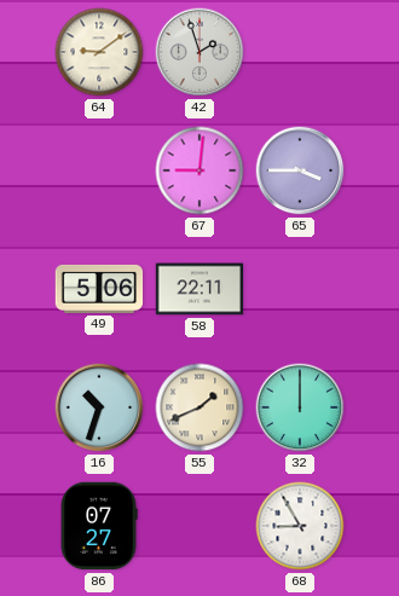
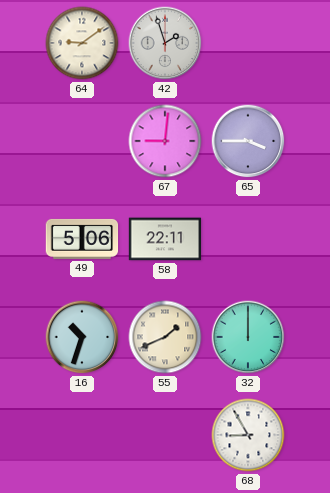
86: 07:27 -> none (99, 526)
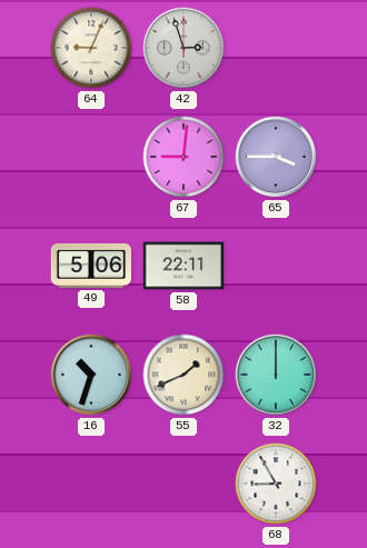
64: 9:09 -> 9:04 (91, 48)
42: 1:57 -> 2:57 (183, 48)
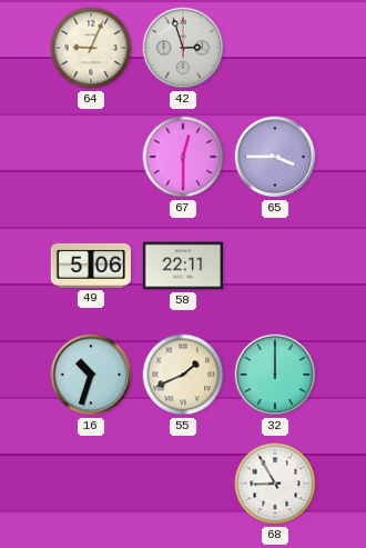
67: 9:01 -> 12:30 (183, 157)
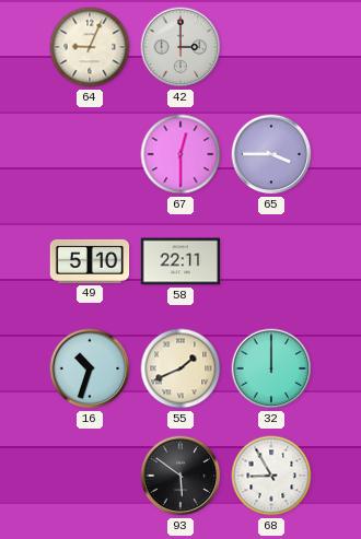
42: 2:57 -> 3:00 (180, 47)
49: 5:06 -> 5:10 (90, 261)
93: none -> 5:51 (180, 476)
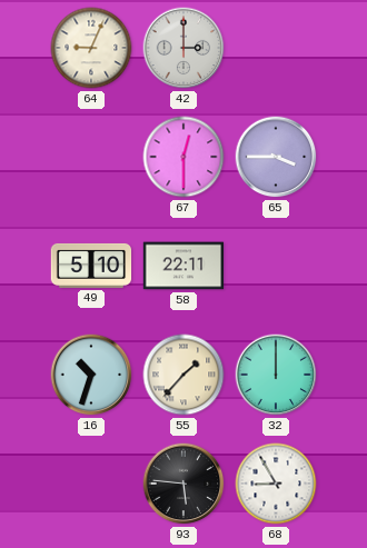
55: 1:41 -> 1:37 (183, 375)
93: 5:51 -> 5:46 (183, 484)
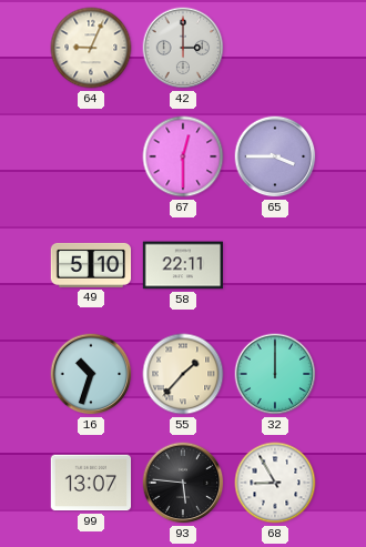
99: none -> 13:07 (91, 483)
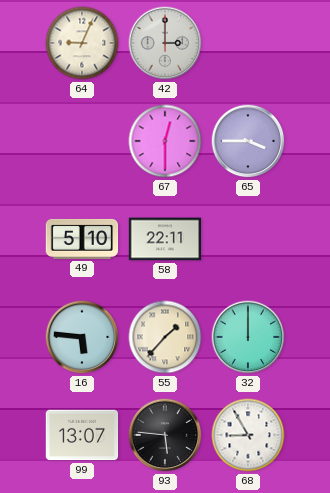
16: 10:33 -> 5:46 (82, 337)
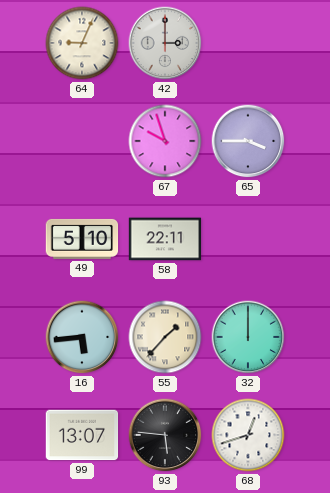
67: 12:30 -> 9:57 (165, 141)
16: 5:46 -> 5:44 (82, 337)
68: 8:55 -> 12:42 (248, 435)
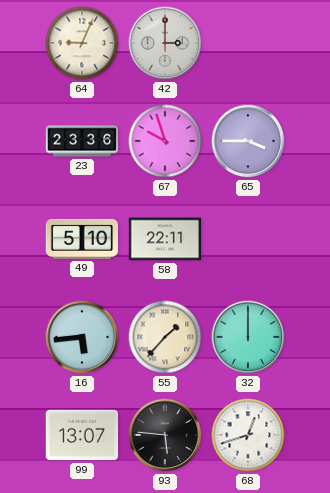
23: none -> 23:36 (82, 141)
